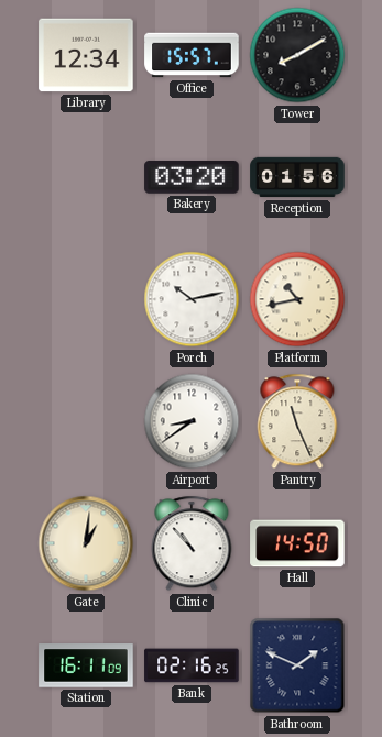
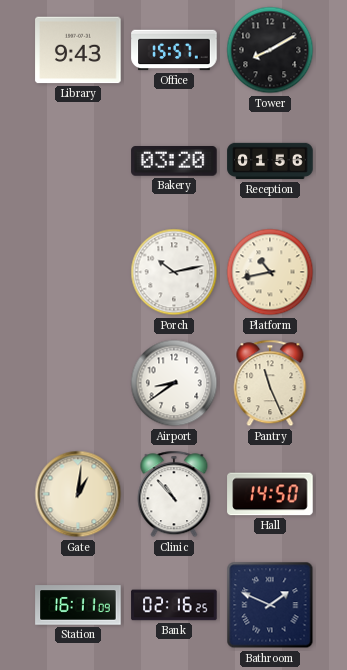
Library: 12:34 -> 9:43 (78, 50)
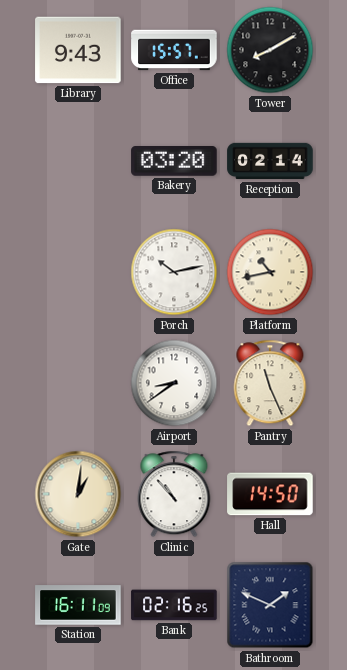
Reception: 01:56 -> 02:14 (270, 161)
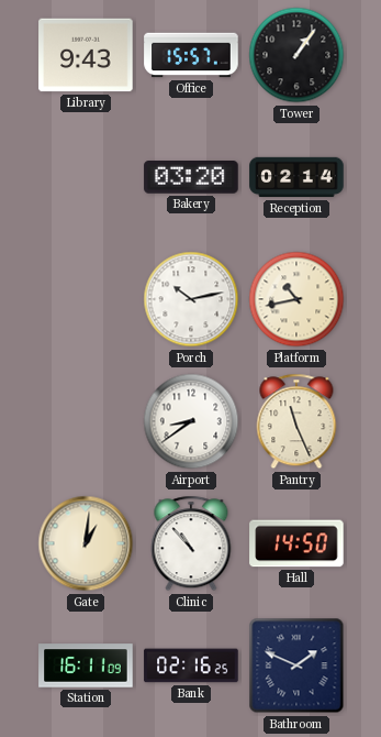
Tower: 8:10 -> 1:06 (296, 55)
